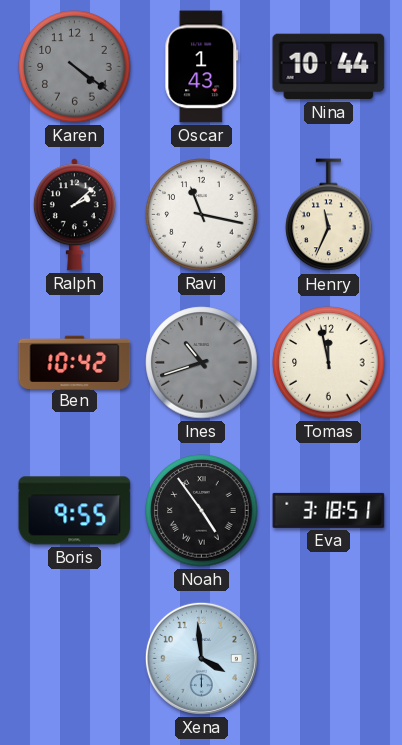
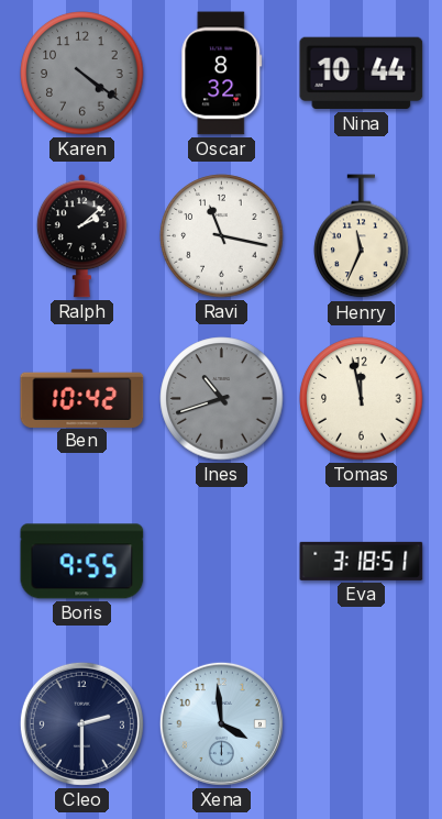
Oscar: 1:43 -> 8:32 (222, 74)
Noah: 4:54 -> none (202, 511)
Cleo: none -> 2:30 (81, 723)
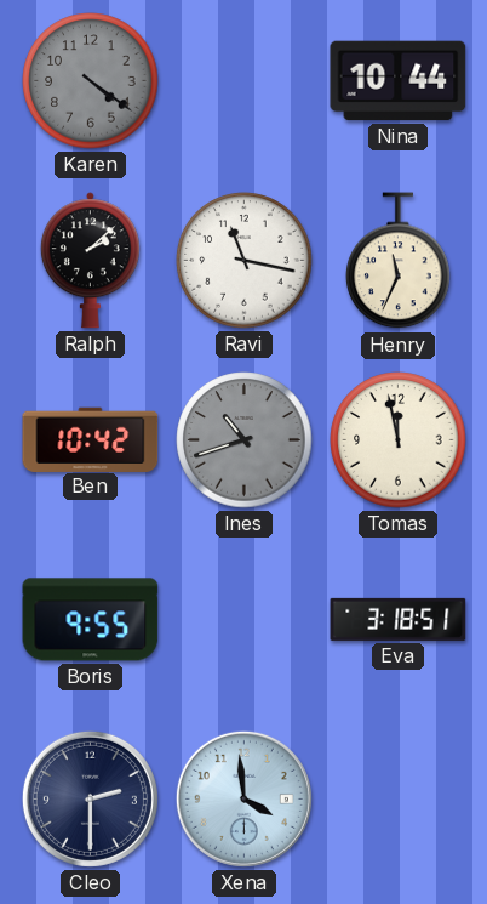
Oscar: 8:32 -> none (222, 74)
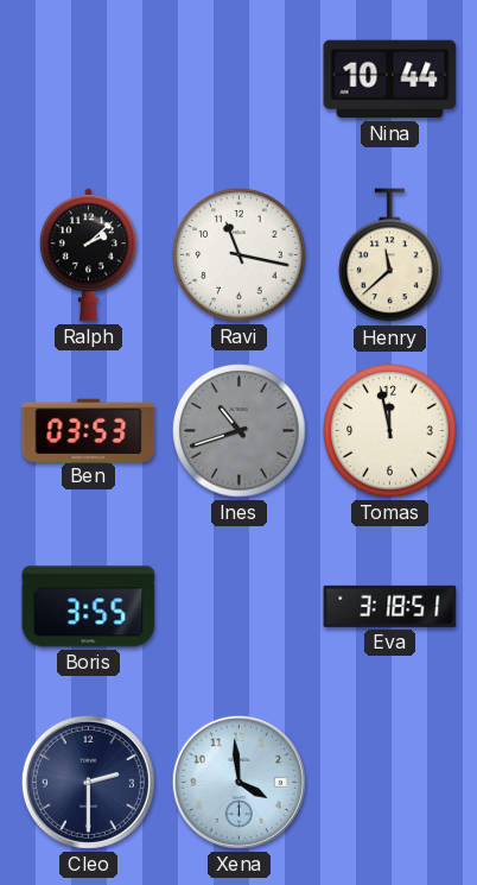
Karen: 4:21 -> none (91, 81)
Henry: 11:34 -> 11:38 (390, 255)
Ben: 10:42 -> 03:53 (89, 430)
Boris: 9:55 -> 3:55 (89, 607)
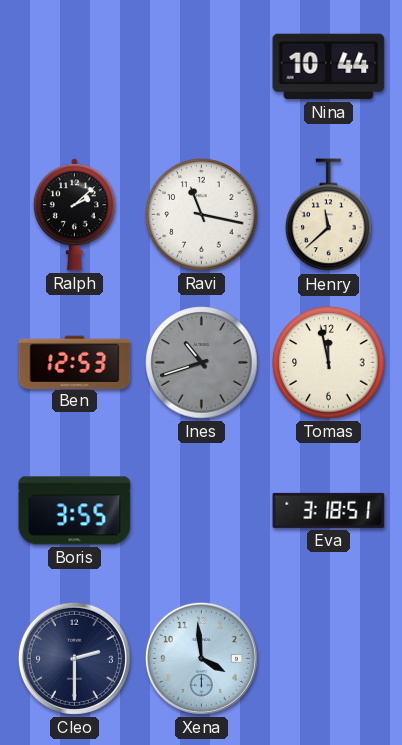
Ben: 03:53 -> 12:53 (75, 362)
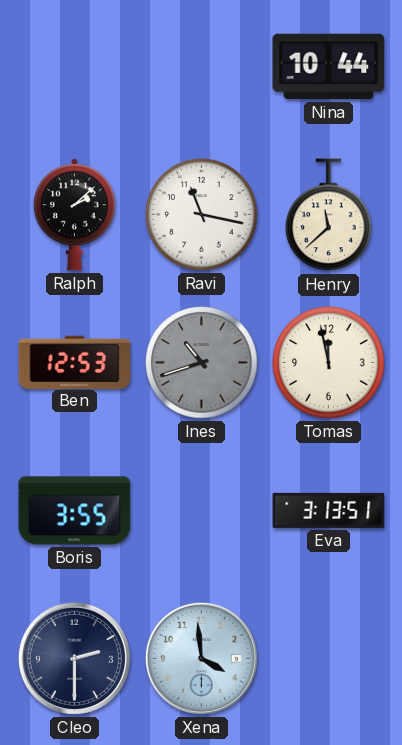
Eva: 3:18 -> 3:13 (329, 510)
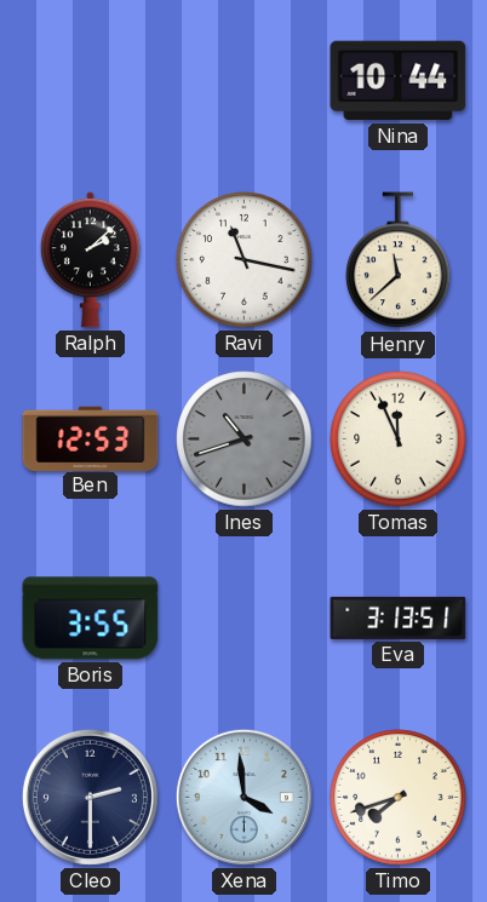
Tomas: 11:58 -> 11:56 (399, 439)
Timo: none -> 7:42 (399, 798)
